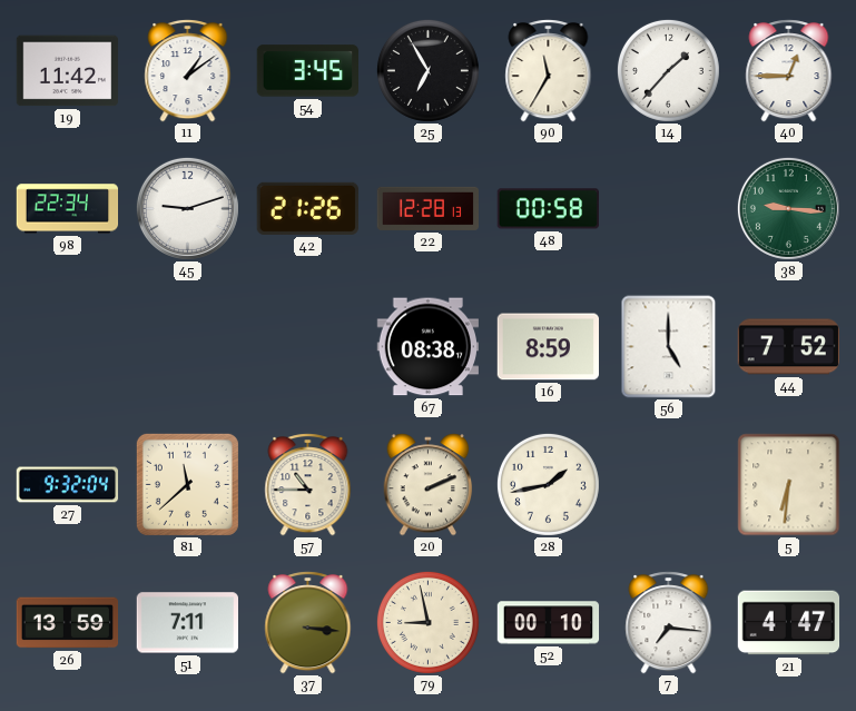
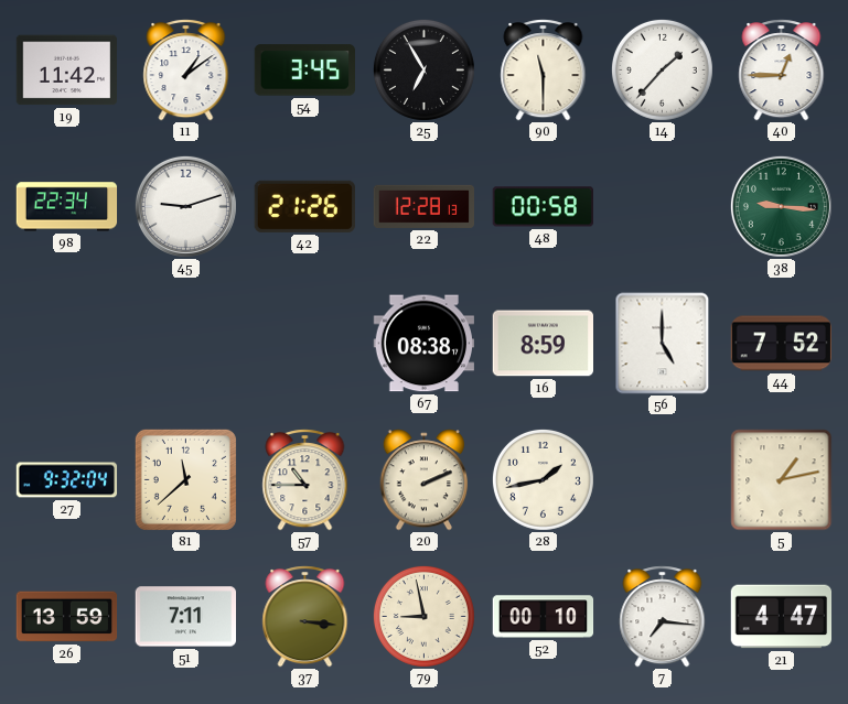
90: 11:35 -> 11:30 (544, 71)
5: 6:31 -> 1:13 (782, 480)
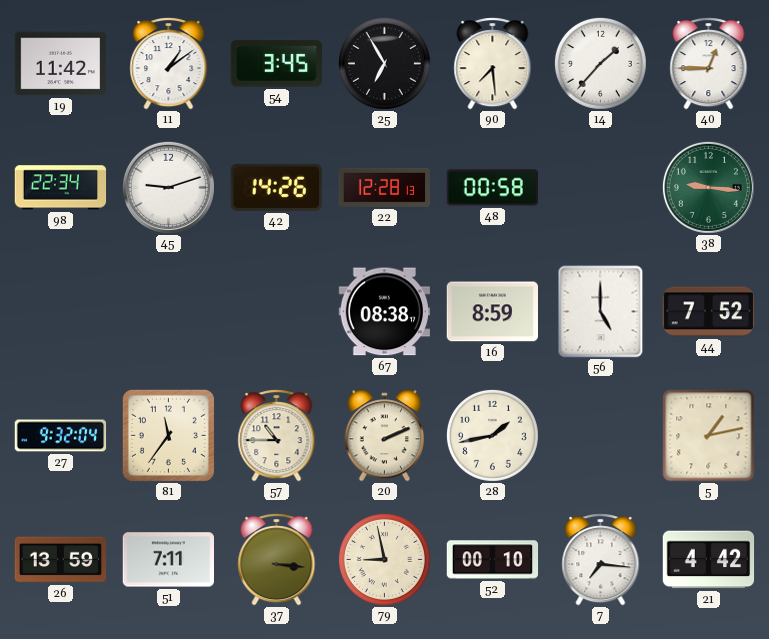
90: 11:30 -> 7:29 (493, 64)
42: 21:26 -> 14:26 (276, 187)
81: 11:38 -> 11:36 (168, 435)
21: 4:47 -> 4:42 (709, 560)
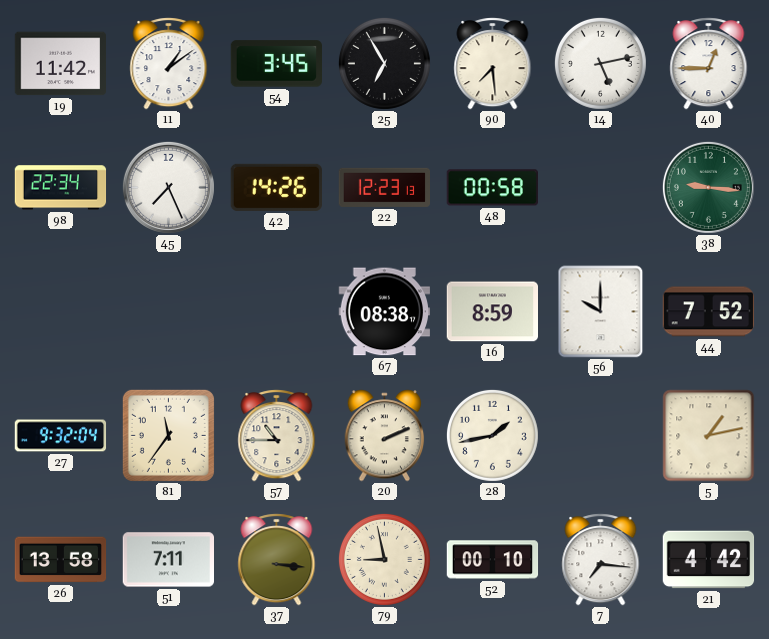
14: 1:37 -> 5:13 (600, 63)
45: 9:12 -> 7:26 (168, 187)
22: 12:28 -> 12:23 (384, 187)
56: 5:00 -> 10:00 (601, 312)
26: 13:59 -> 13:58 (61, 560)
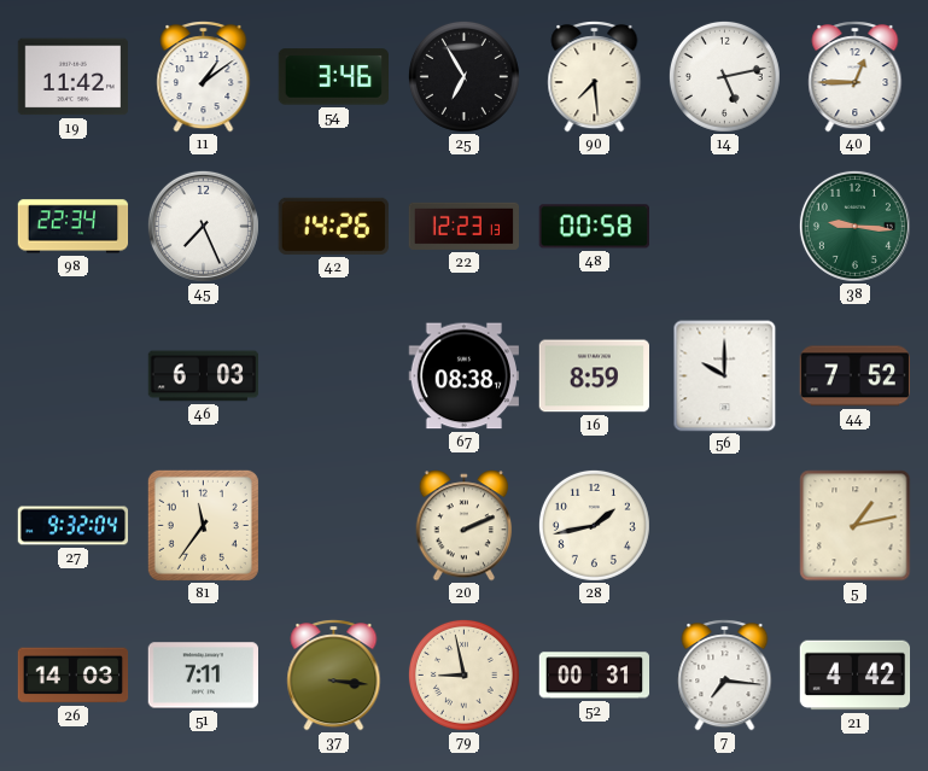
54: 3:45 -> 3:46 (333, 77)
46: none -> 6:03 (204, 376)
57: 10:45 -> none (277, 436)
26: 13:58 -> 14:03 (74, 676)
52: 00:10 -> 00:31 (595, 676)
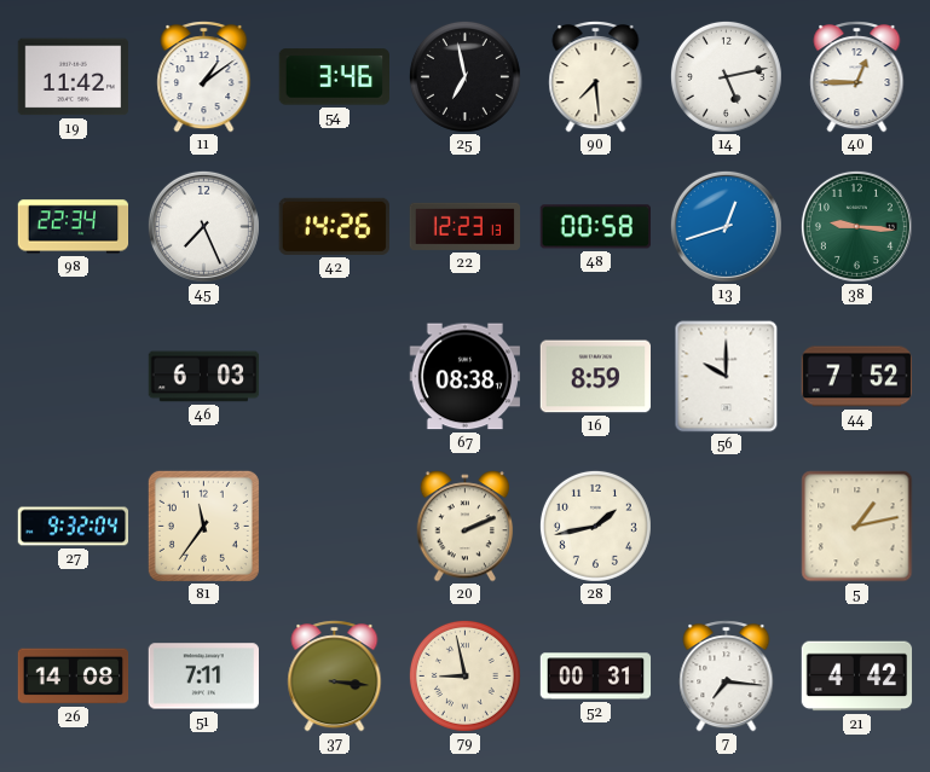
25: 6:55 -> 6:58 (464, 76)
13: none -> 12:42 (726, 226)
26: 14:03 -> 14:08 (74, 677)
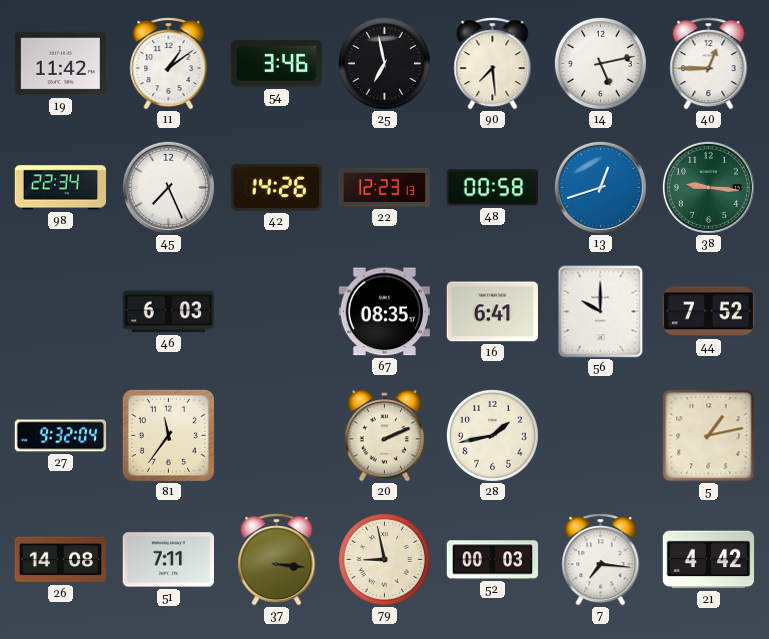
67: 08:38 -> 08:35 (384, 312)
16: 8:59 -> 6:41 (492, 312)
52: 00:31 -> 00:03 (493, 560)
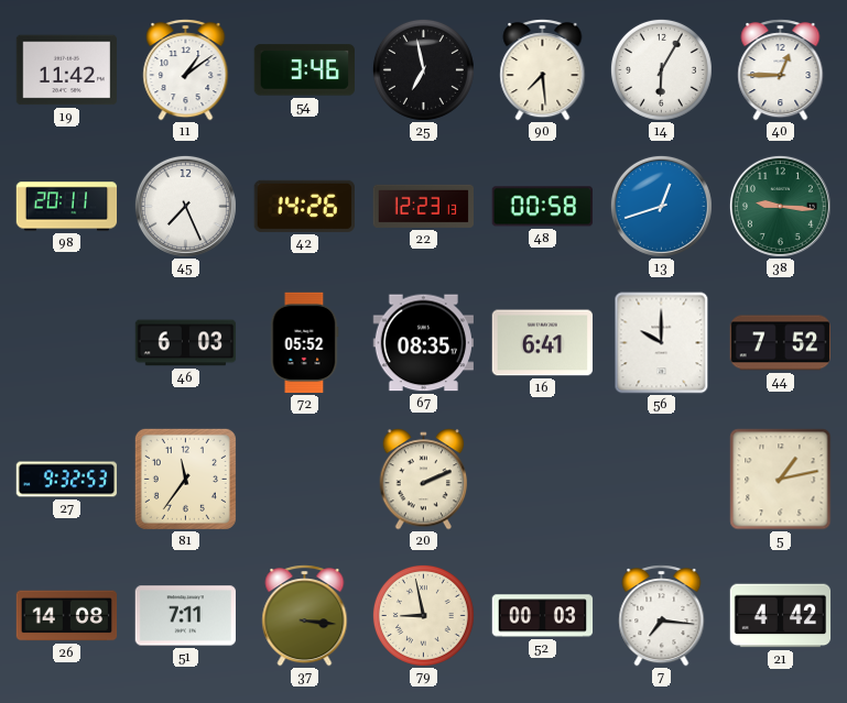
14: 5:13 -> 6:05 (661, 69)
98: 22:34 -> 20:11 (67, 207)
72: none -> 05:52 (304, 343)
27: 9:32:04 -> 9:32:53 (67, 480)
28: 1:43 -> none (492, 435)
